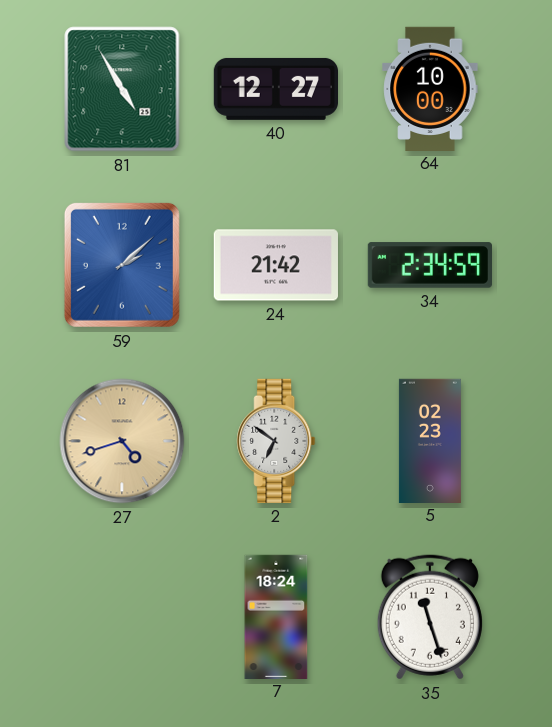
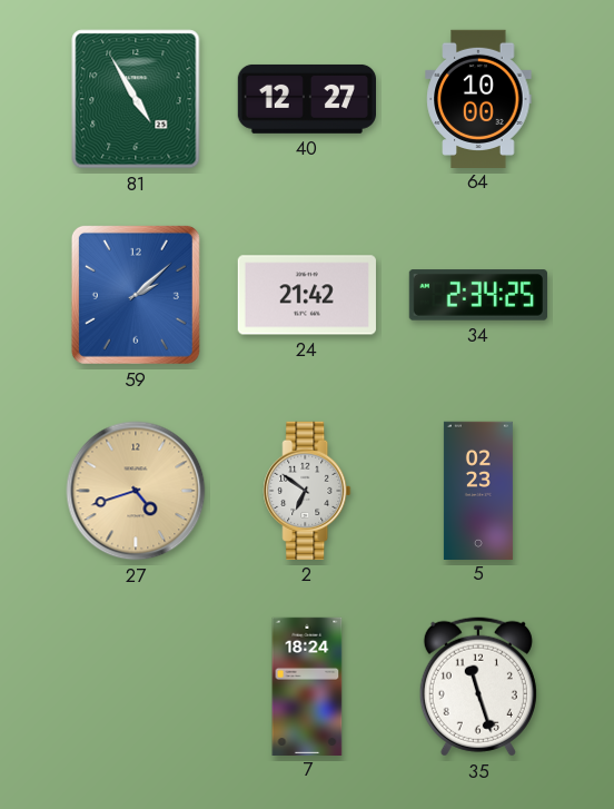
34: 2:34:59 -> 2:34:25 (477, 295)
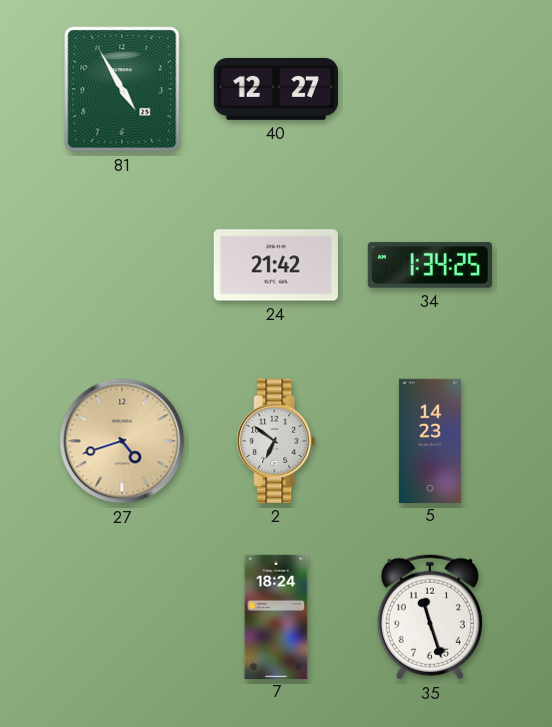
64: 10:00 -> none (478, 98)
59: 2:08 -> none (136, 295)
34: 2:34 -> 1:34 (429, 265)
5: 02:23 -> 14:23 (430, 440)
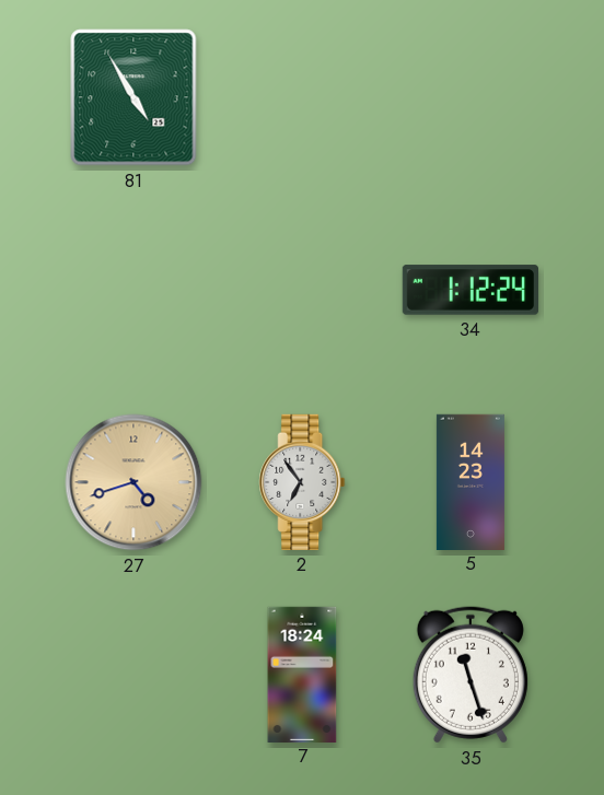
40: 12:27 -> none (275, 89)
24: 21:42 -> none (276, 265)
34: 1:34 -> 1:12 (469, 290)
2: 6:51 -> 6:54 (302, 482)
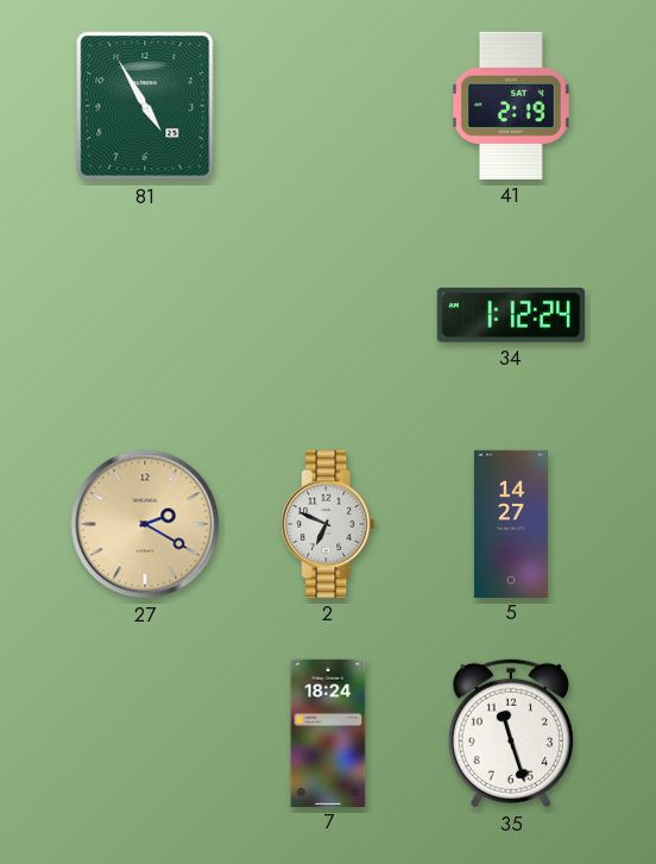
41: none -> 2:19 (511, 106)
27: 4:42 -> 2:20 (145, 524)
2: 6:54 -> 6:49 (328, 524)
5: 14:23 -> 14:27 (511, 523)
